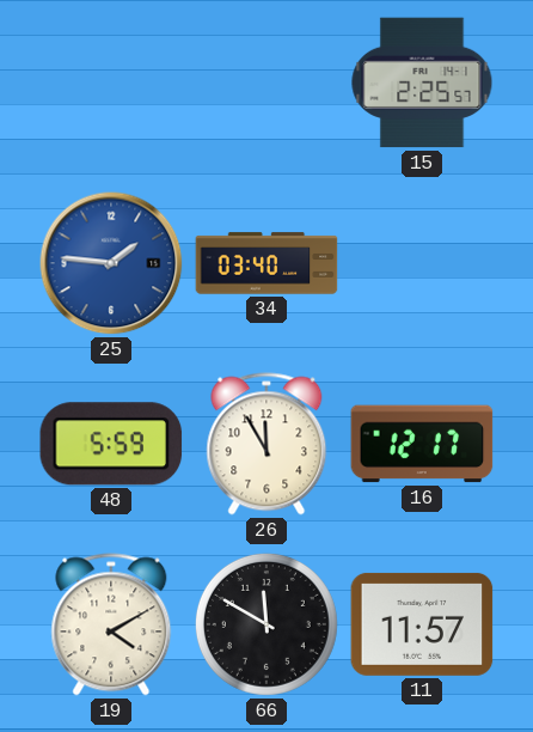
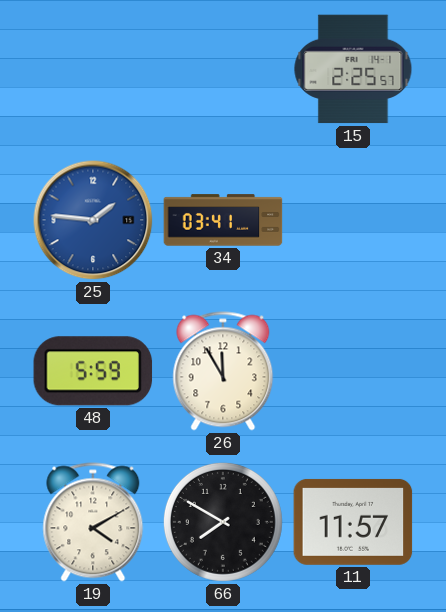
34: 03:40 -> 03:41 (223, 220)
16: 12:17 -> none (422, 444)
66: 11:50 -> 7:50 (223, 522)
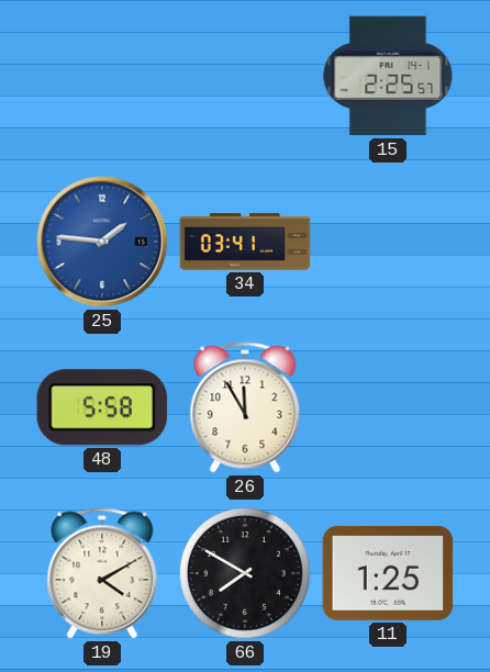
48: 5:59 -> 5:58 (102, 407)
11: 11:57 -> 1:25 (388, 573)
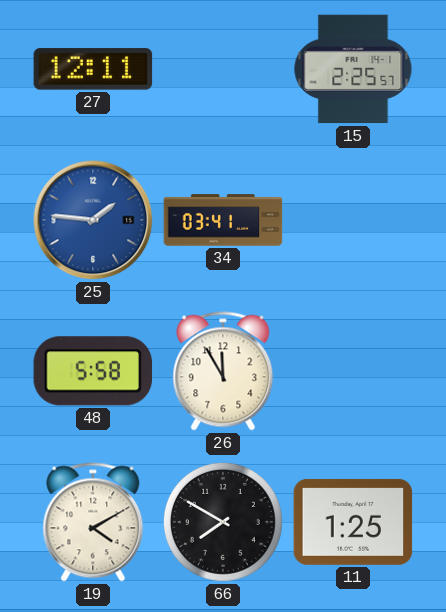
27: none -> 12:11 (93, 69)
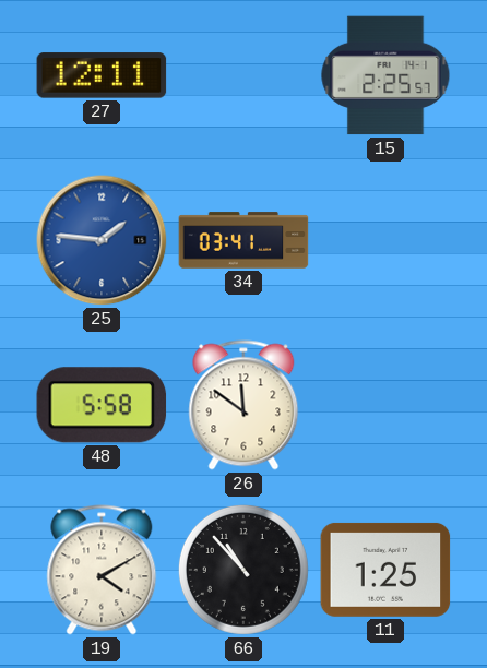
26: 11:55 -> 11:51 (243, 405)
66: 7:50 -> 10:53 (243, 570)
